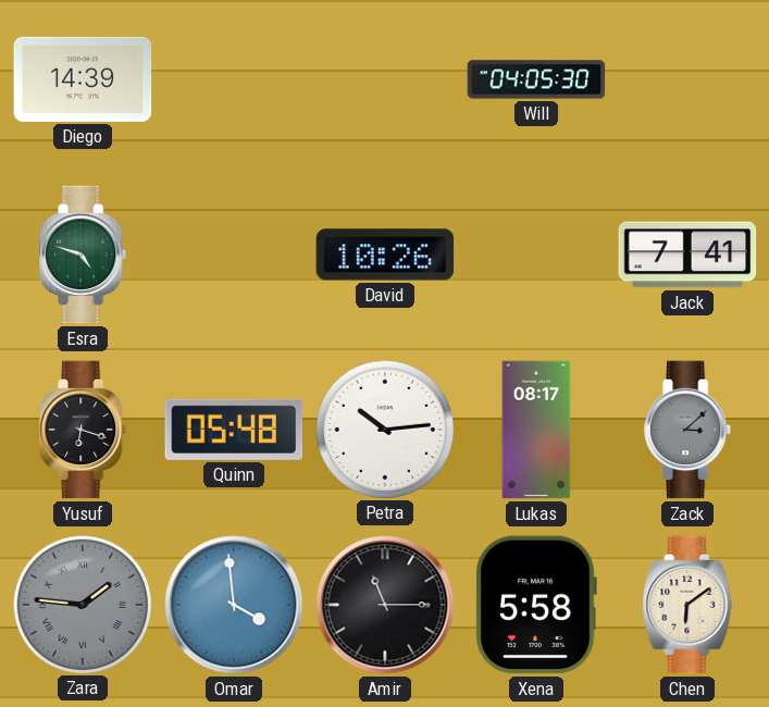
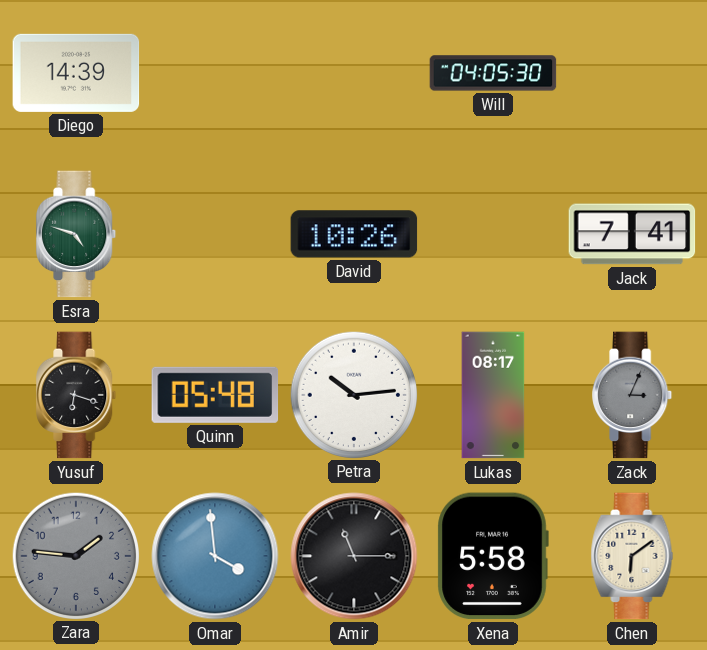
Zack: 3:08 -> 3:04 (633, 395)
Zara numerals: Roman -> Arabic (75, 555)
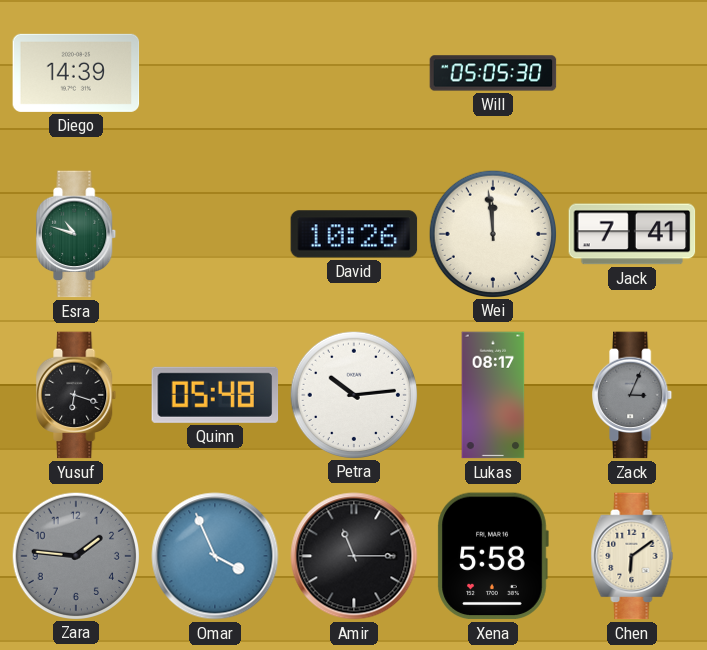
Will: 04:05 -> 05:05 (493, 73)
Esra: 4:48 -> 10:48 (77, 234)
Wei: none -> 11:59 (492, 233)
Omar: 3:59 -> 3:56 (215, 556)
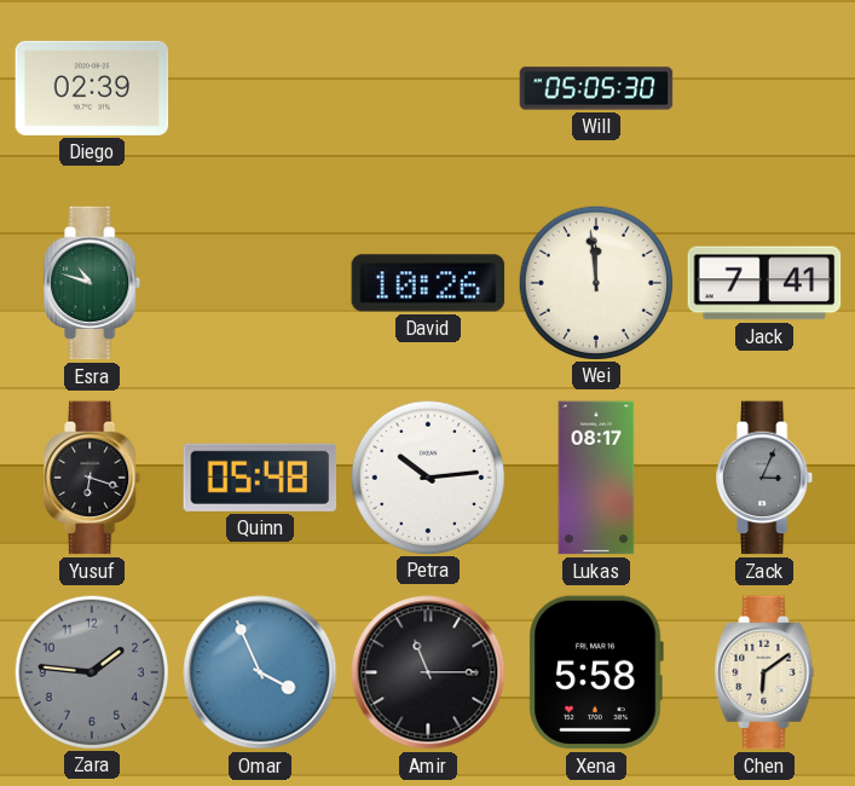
Diego: 14:39 -> 02:39 (92, 88)
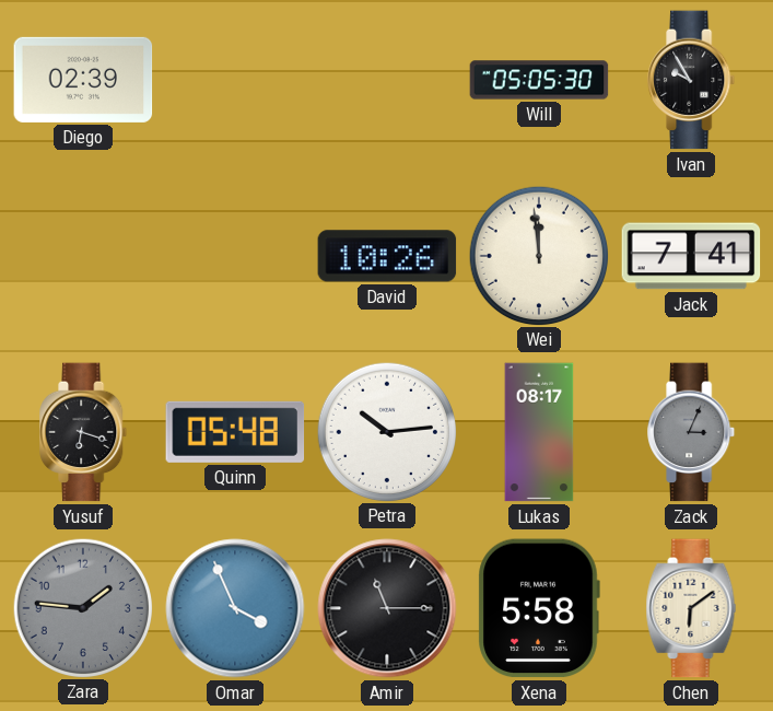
Ivan: none -> 9:55 (692, 80)
Esra: 10:48 -> none (93, 283)
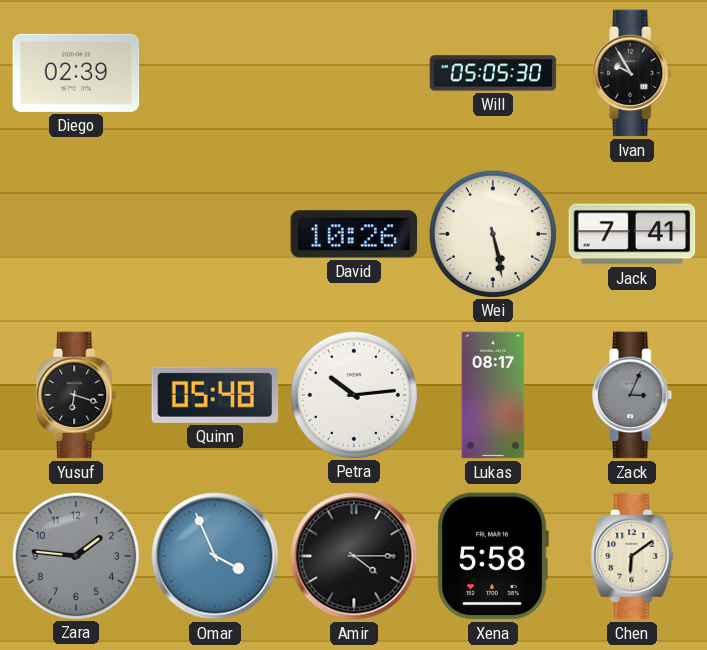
Wei: 11:59 -> 5:28 (492, 233)
Amir: 11:15 -> 4:15 (354, 556)
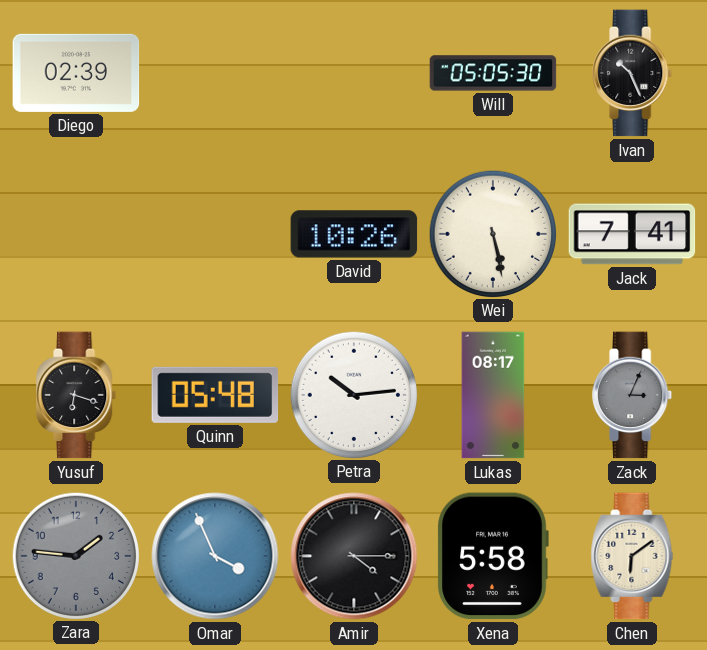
Ivan: 9:55 -> 10:26 (633, 73)
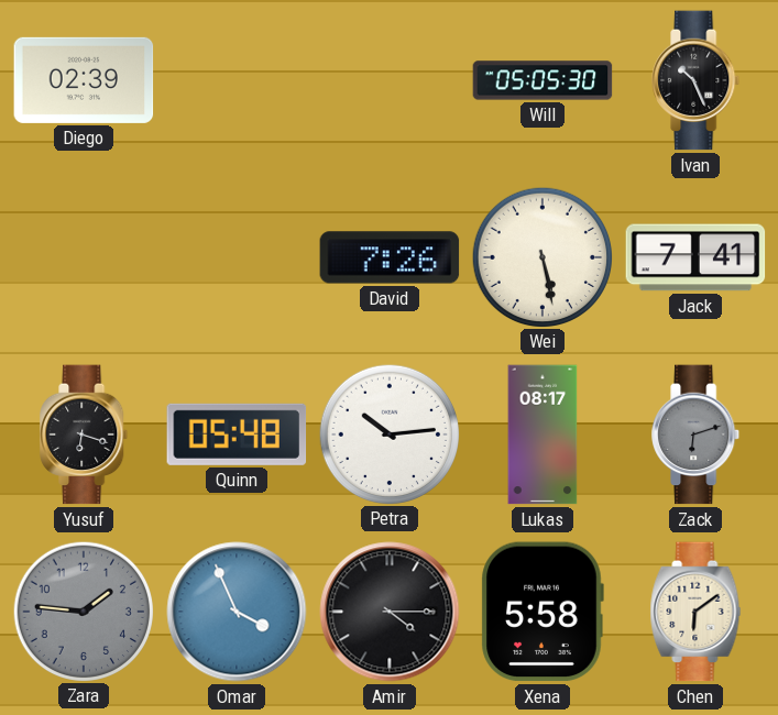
David: 10:26 -> 7:26 (390, 257)
Zack: 3:04 -> 6:12 (697, 435)
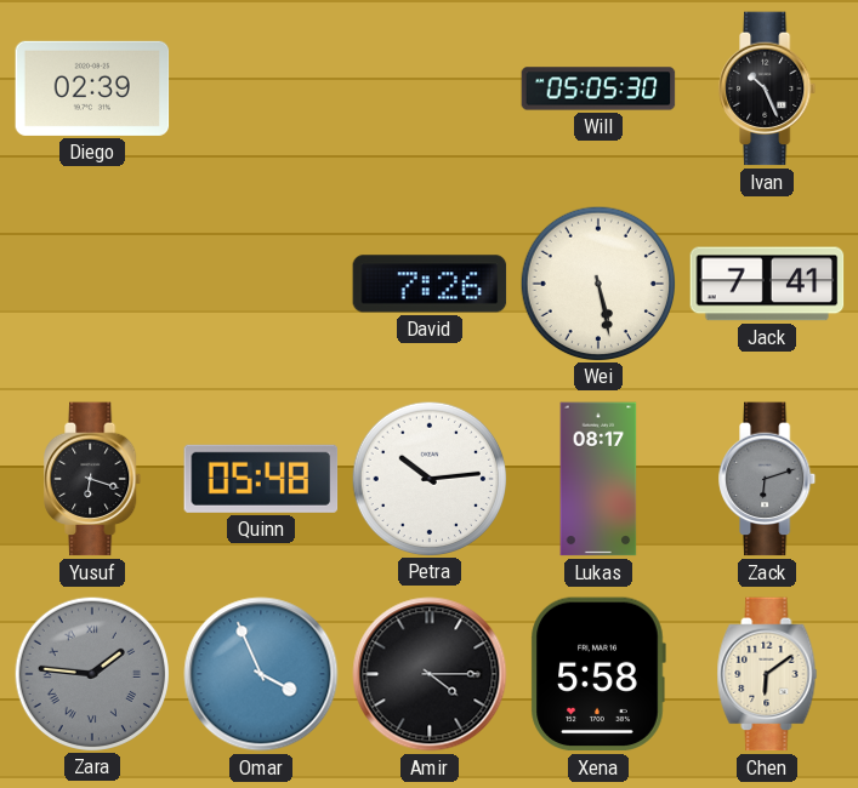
Zara numerals: Arabic -> Roman (91, 673)
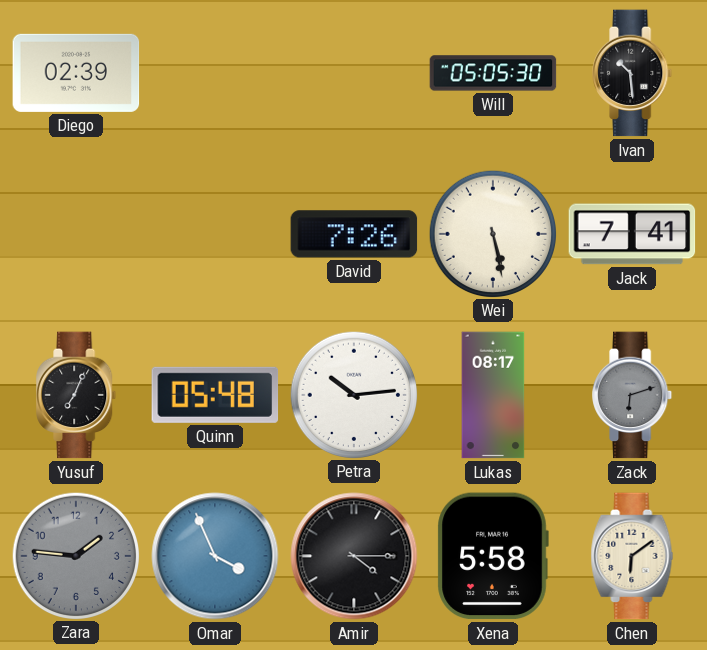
Ivan: 10:26 -> 10:29 (633, 73)
Yusuf: 6:18 -> 7:04 (77, 395)
Zara numerals: Roman -> Arabic (75, 555)
